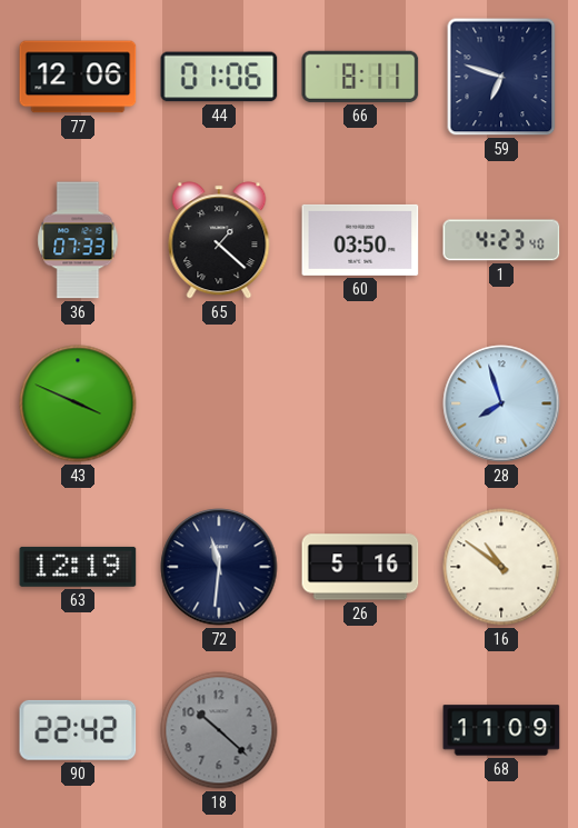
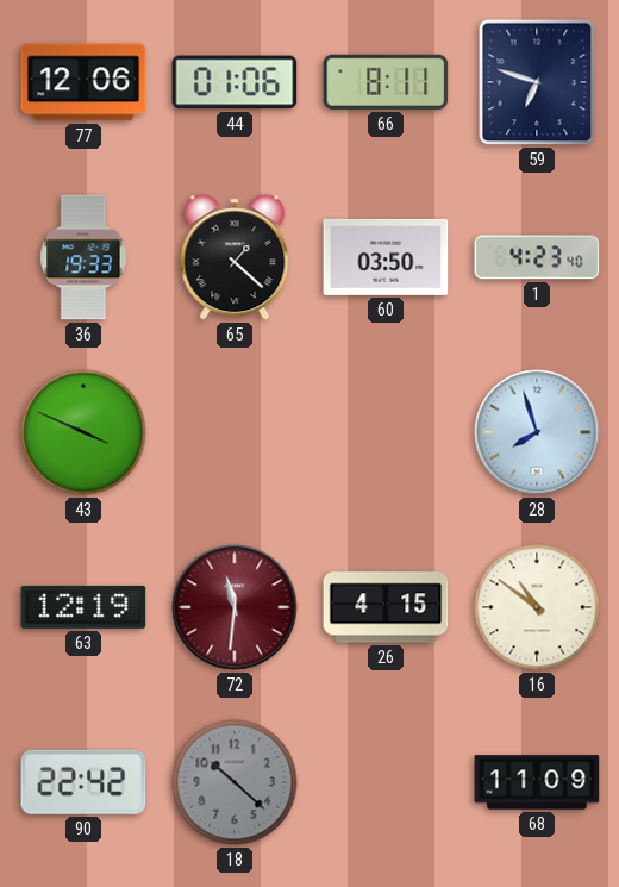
36: 07:33 -> 19:33 (83, 257)
72 dial: navy -> burgundy (235, 607)
26: 5:16 -> 4:15 (386, 607)
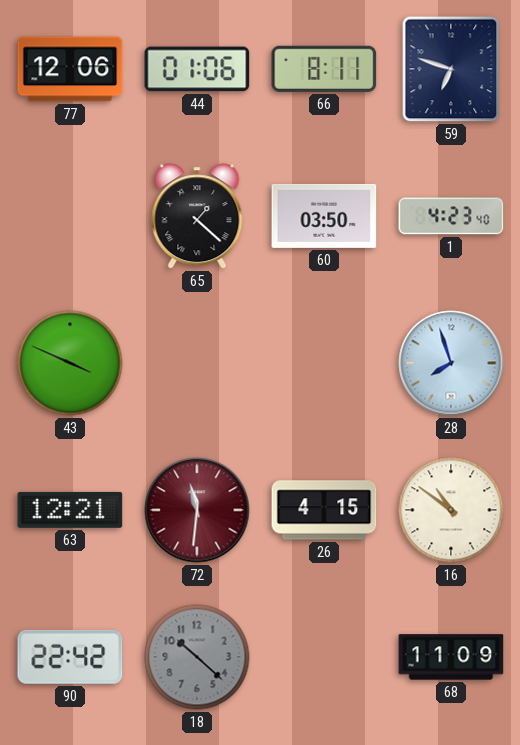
36: 19:33 -> none (83, 257)
63: 12:19 -> 12:21 (70, 510)
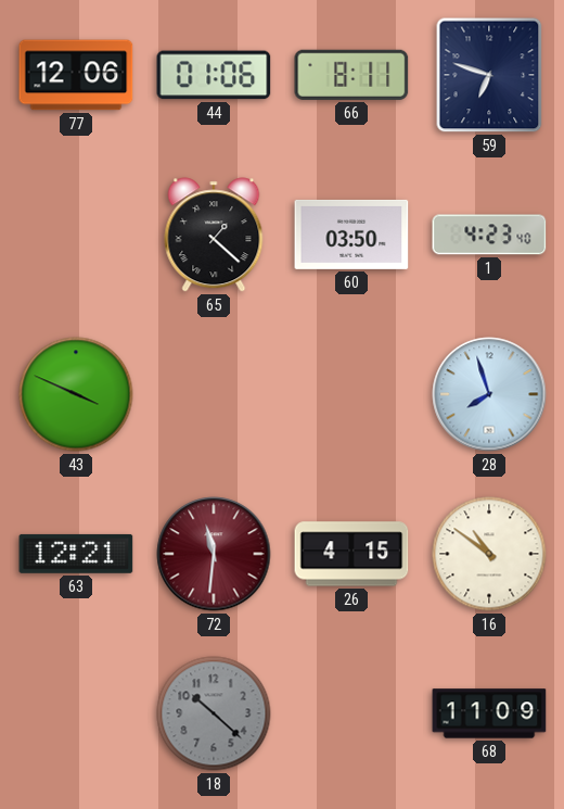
90: 22:42 -> none (70, 657)
